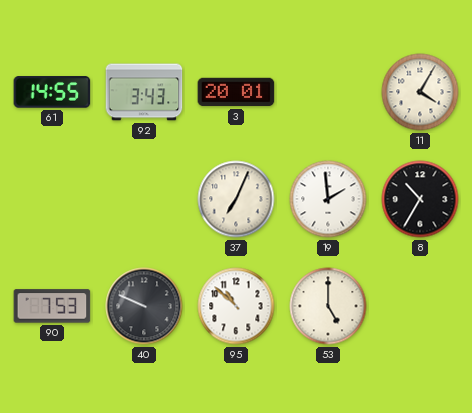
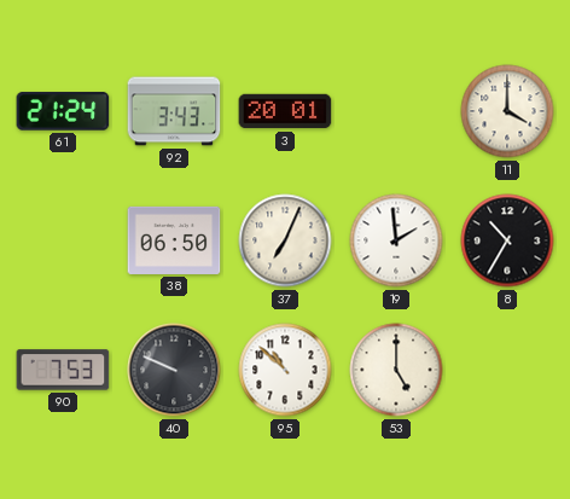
61: 14:55 -> 21:24 (63, 111)
11: 4:05 -> 4:00 (507, 111)
38: none -> 06:50 (174, 240)
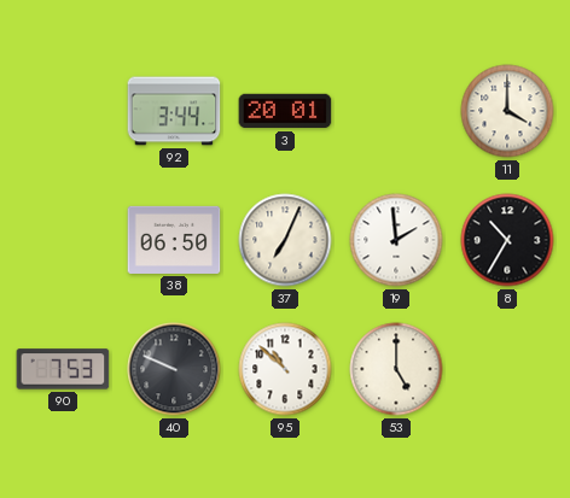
61: 21:24 -> none (63, 111)
92: 3:43 -> 3:44 (174, 111)
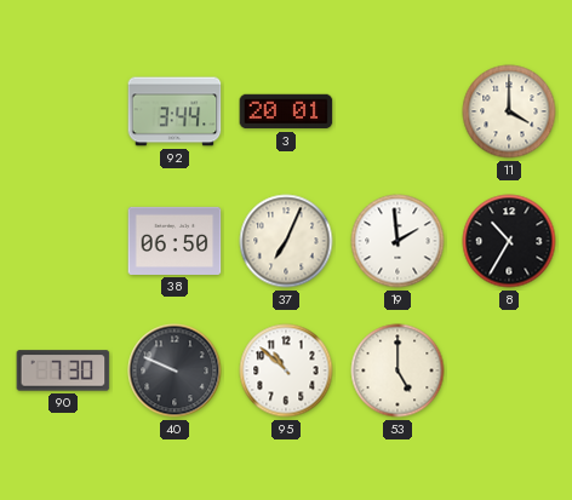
90: 7:53 -> 7:30 (63, 370)
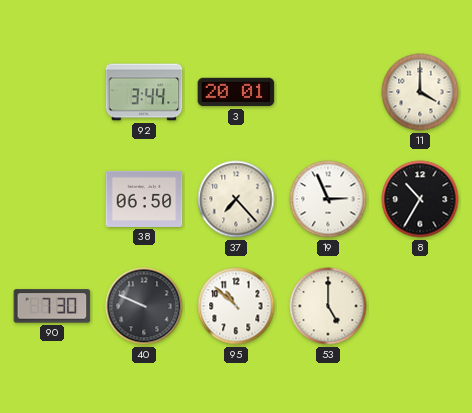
37: 7:04 -> 7:23 (236, 199)
19: 1:59 -> 2:56 (328, 199)
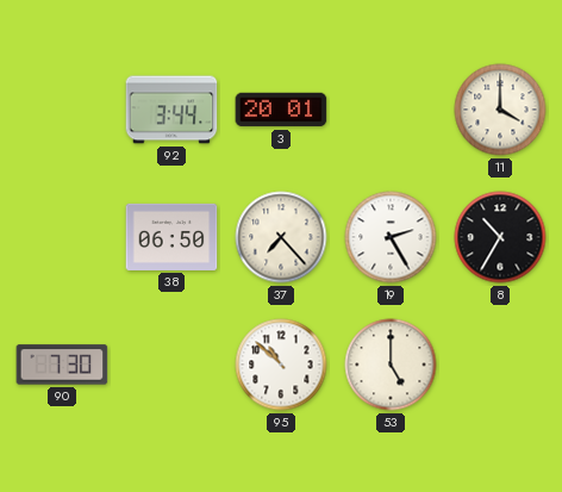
19: 2:56 -> 2:25 (391, 237)
40: 9:49 -> none (144, 306)
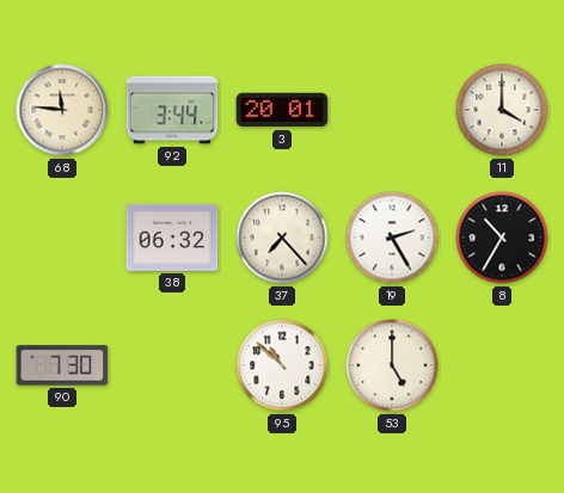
68: none -> 11:46 (62, 110)
38: 06:50 -> 06:32 (172, 238)
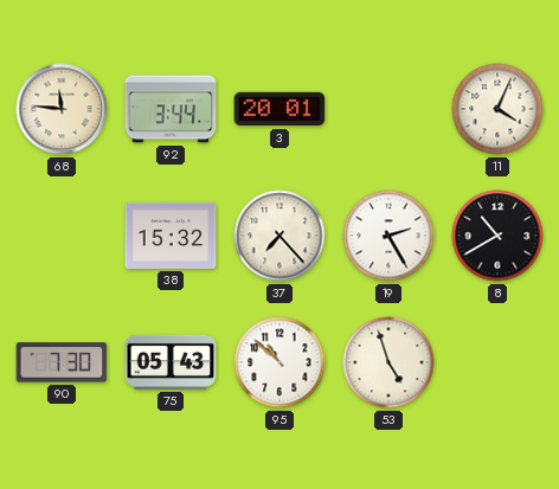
11: 4:00 -> 4:04 (497, 109)
38: 06:32 -> 15:32 (171, 236)
8: 10:35 -> 10:40 (497, 236)
75: none -> 05:43 (171, 362)
53: 5:00 -> 4:57 (388, 362)
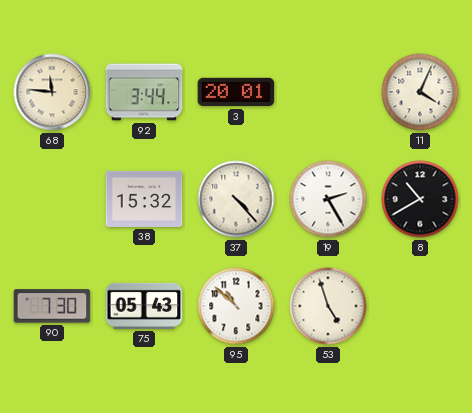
37: 7:23 -> 4:23 (236, 199)
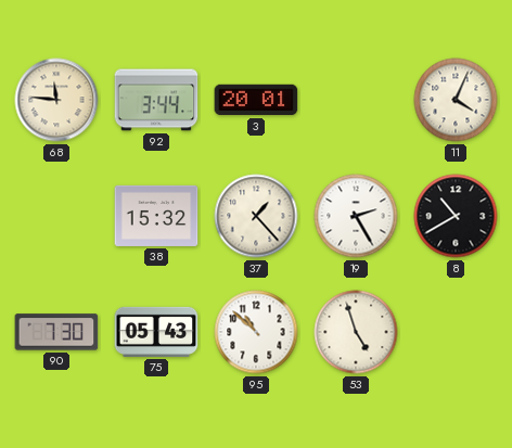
37: 4:23 -> 1:23 (256, 216)
